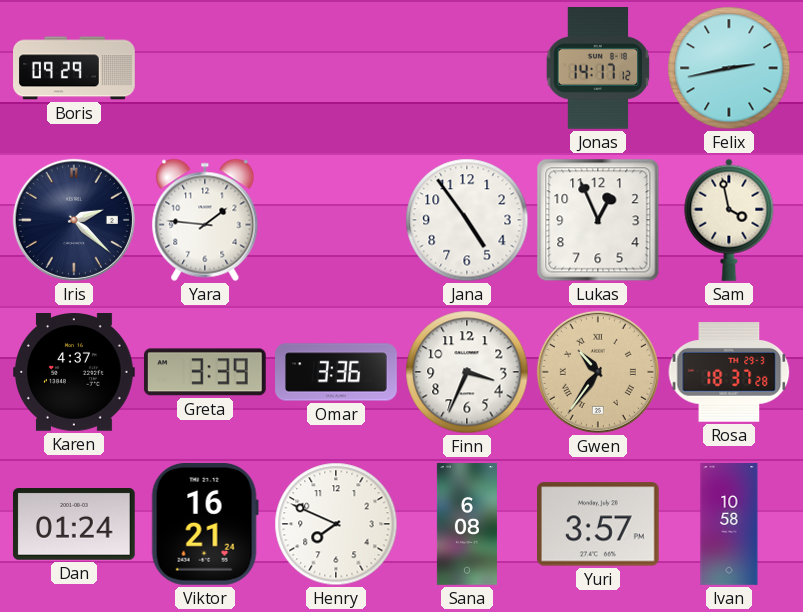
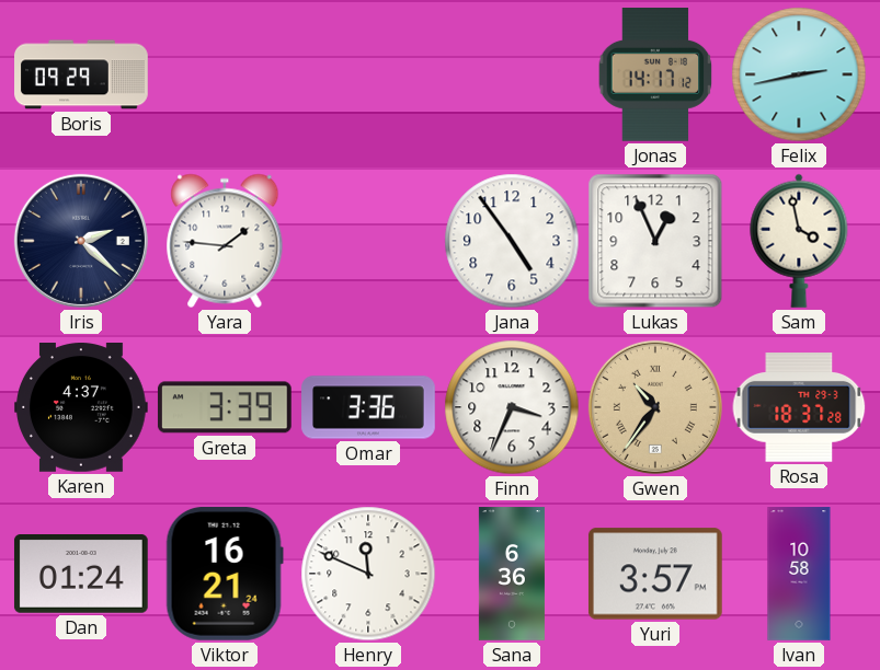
Henry: 7:49 -> 11:49 (368, 574)
Sana: 6:08 -> 6:36 (512, 574)
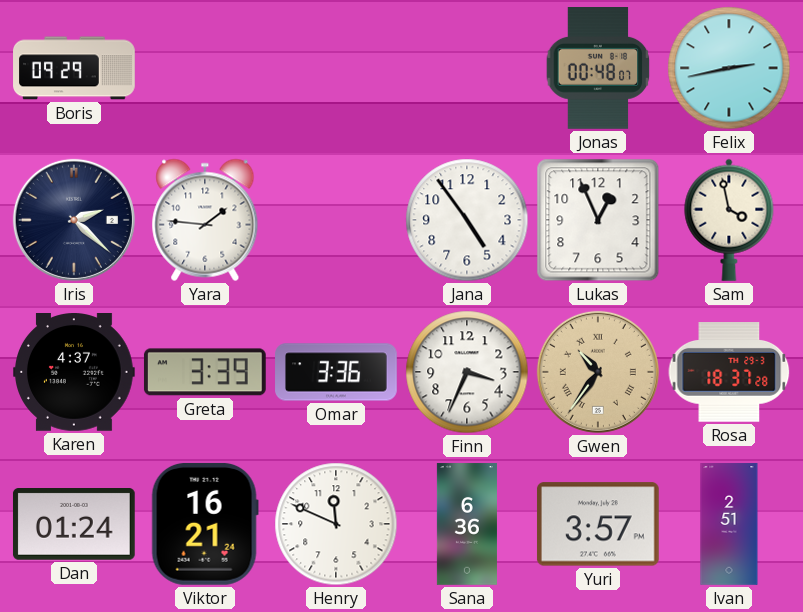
Jonas: 14:17 -> 00:48 (598, 69)
Ivan: 10:58 -> 2:51 (729, 524)
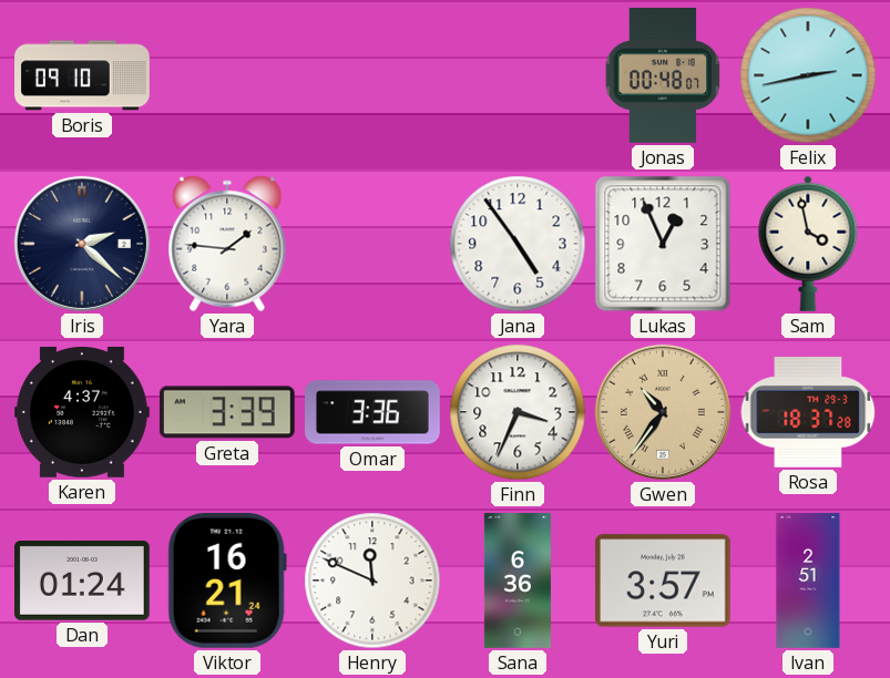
Boris: 09:29 -> 09:10 (82, 75)
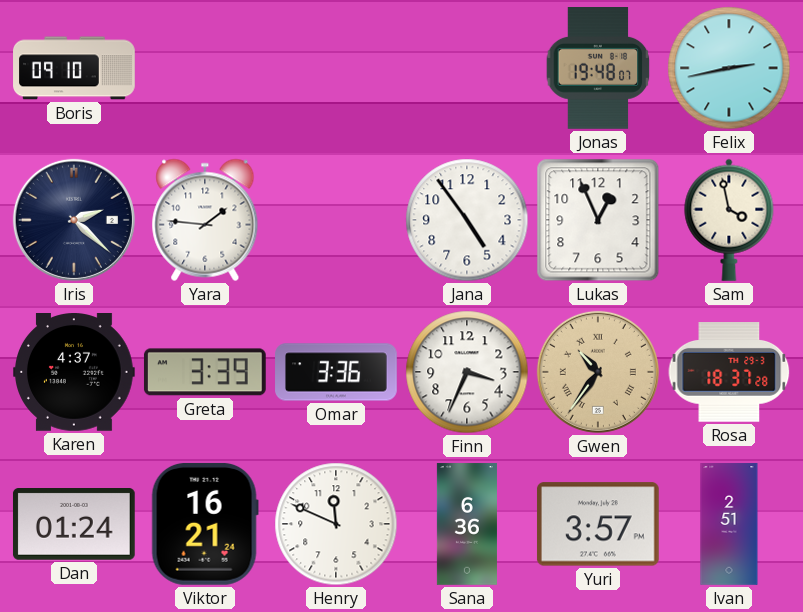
Jonas: 00:48 -> 19:48 (598, 69)
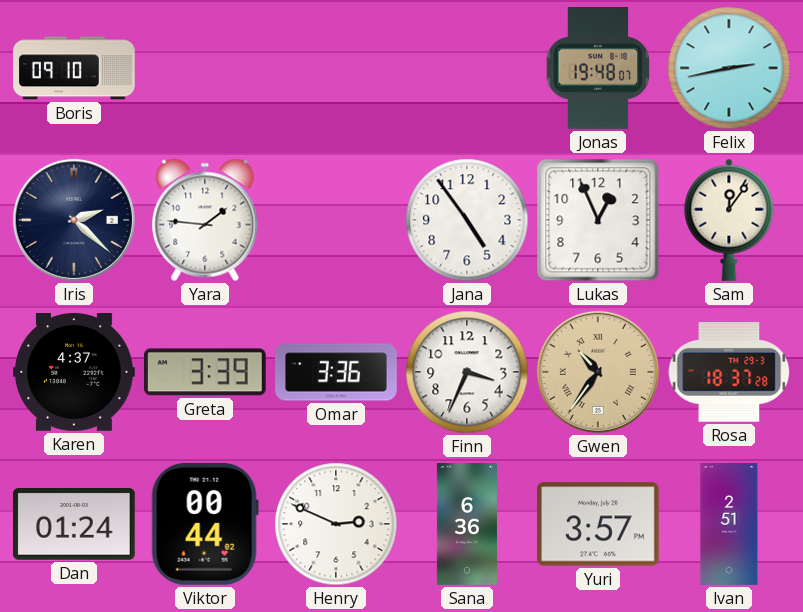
Sam: 3:58 -> 12:06 (729, 220)
Viktor: 16:21 -> 00:44 (205, 524)
Henry: 11:49 -> 2:49 (336, 524)
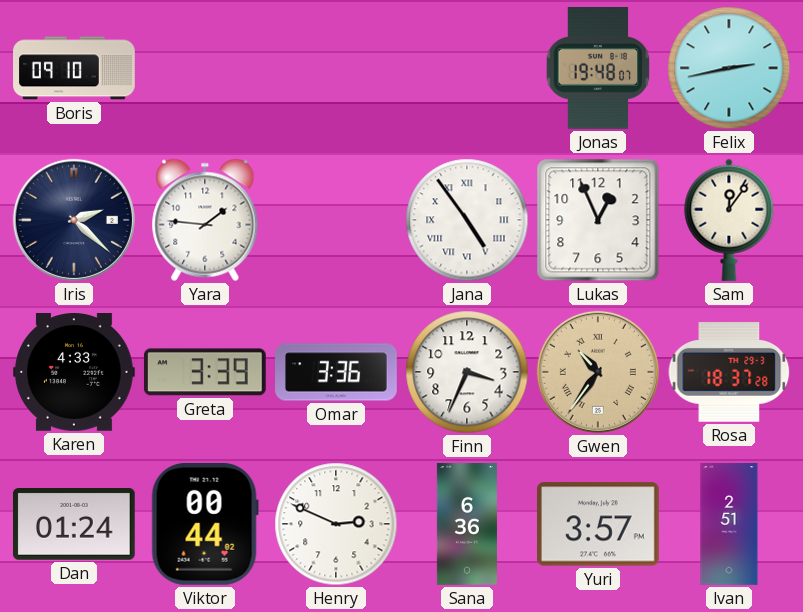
Jana numerals: Arabic -> Roman (467, 220)
Karen: 4:37 -> 4:33 (75, 373)
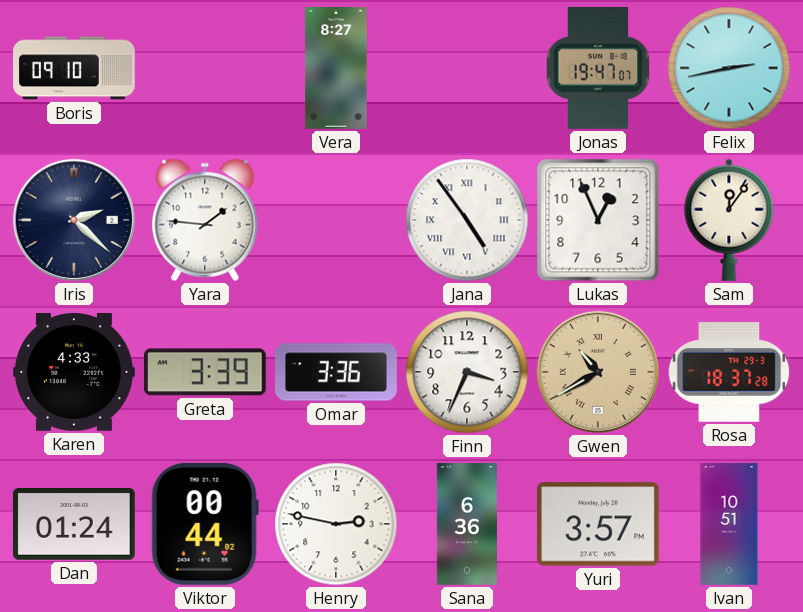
Vera: none -> 8:27 (336, 68)
Jonas: 19:48 -> 19:47 (598, 69)
Gwen: 10:36 -> 10:40 (598, 372)
Henry: 2:49 -> 2:47 (336, 524)
Ivan: 2:51 -> 10:51 (729, 524)
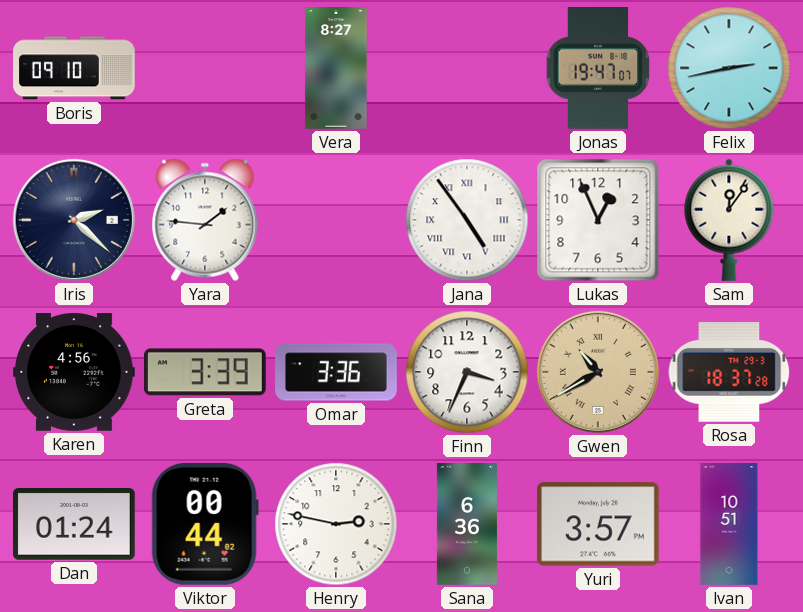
Karen: 4:33 -> 4:56 (75, 373)
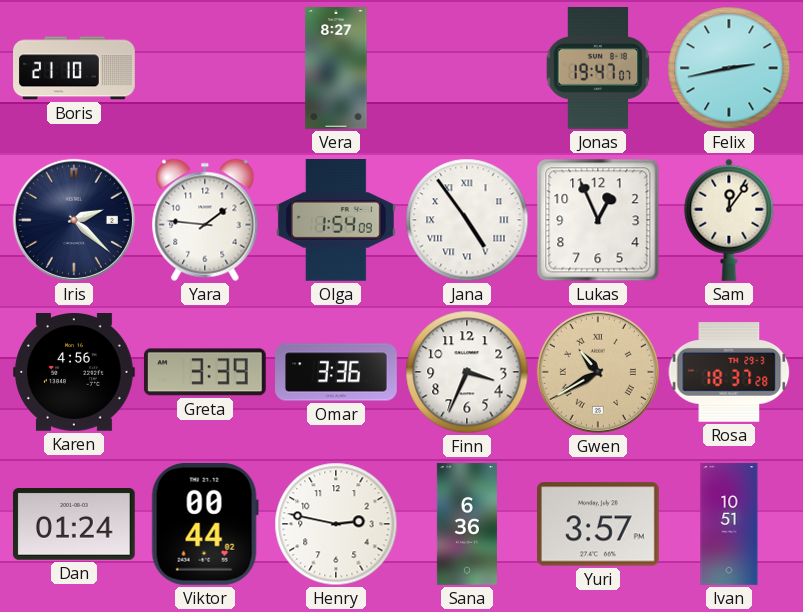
Boris: 09:10 -> 21:10 (74, 68)
Olga: none -> 1:54 (336, 221)
